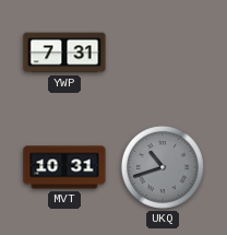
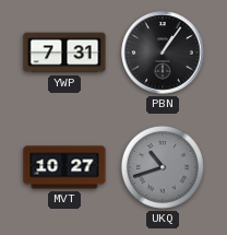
PBN: none -> 1:06 (163, 52)
MVT: 10:31 -> 10:27 (64, 167)
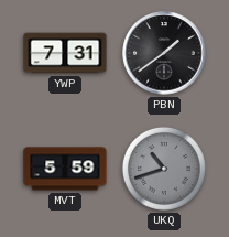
PBN: 1:06 -> 1:39 (164, 53)
MVT: 10:27 -> 5:59 (65, 169)
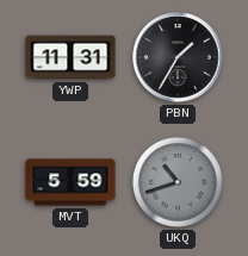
YWP: 7:31 -> 11:31 (70, 57)
PBN: 1:39 -> 1:35 (178, 57)
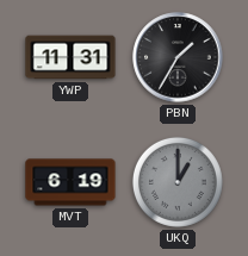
MVT: 5:59 -> 6:19 (70, 182)
UKQ: 10:42 -> 1:00 (178, 182)
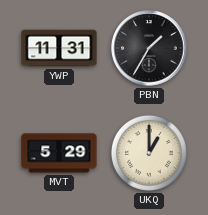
MVT: 6:19 -> 5:29 (59, 153)
UKQ dial: grey -> cream (149, 153)
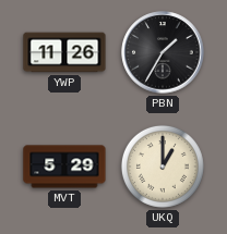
YWP: 11:31 -> 11:26 (64, 52)
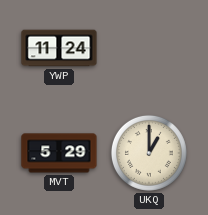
YWP: 11:26 -> 11:24 (59, 48)
PBN: 1:35 -> none (163, 52)
